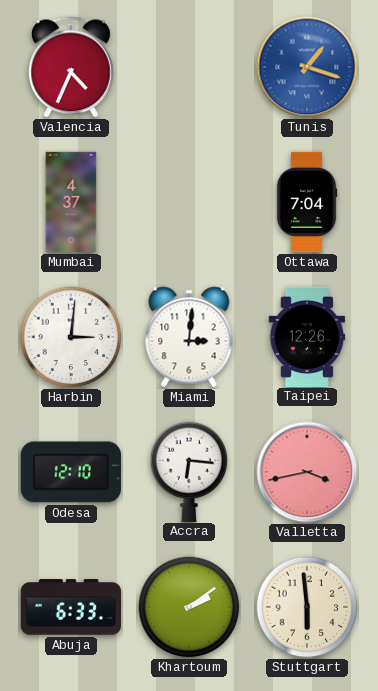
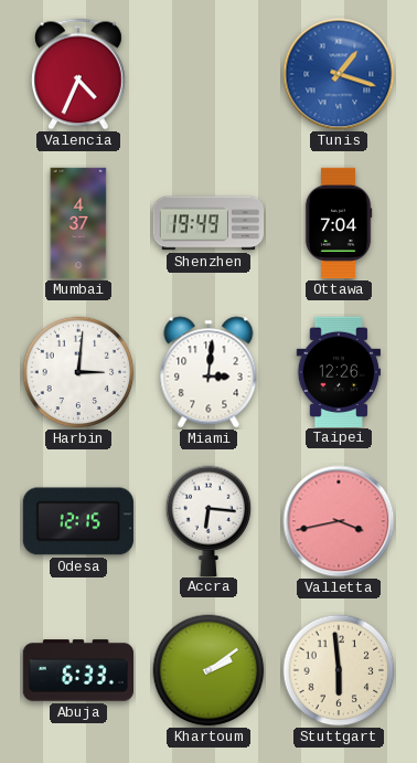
Shenzhen: none -> 19:49 (209, 223)
Odesa: 12:10 -> 12:15 (78, 521)
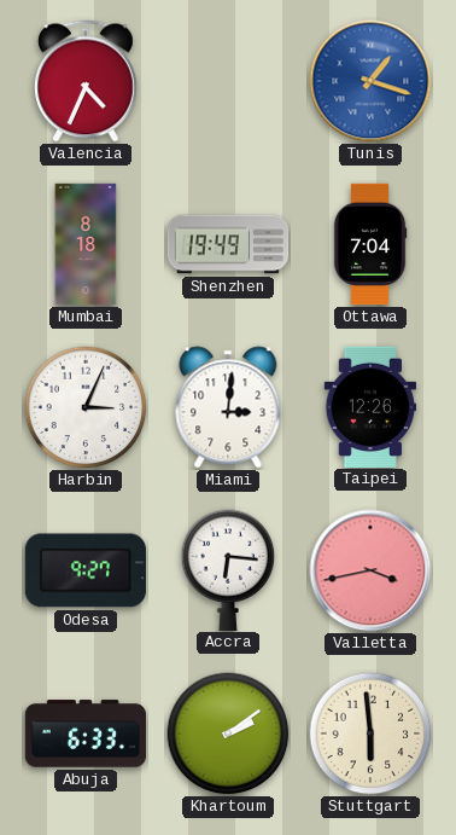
Mumbai: 4:37 -> 8:18 (86, 244)
Harbin: 3:01 -> 3:04 (86, 407)
Odesa: 12:15 -> 9:27 (86, 570)
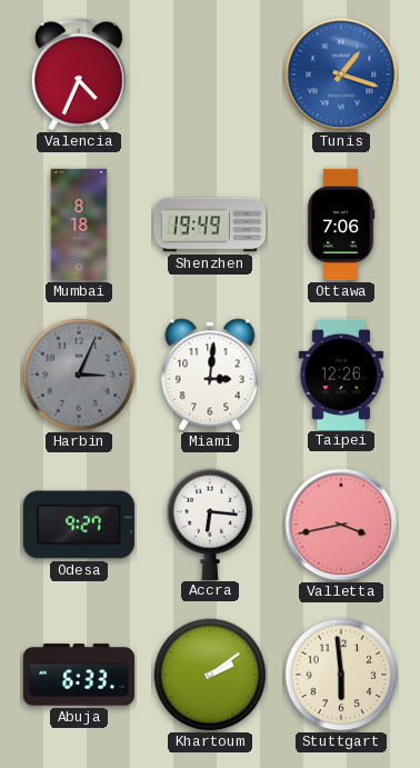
Ottawa: 7:04 -> 7:06 (341, 225)
Harbin dial: white -> grey (79, 375)
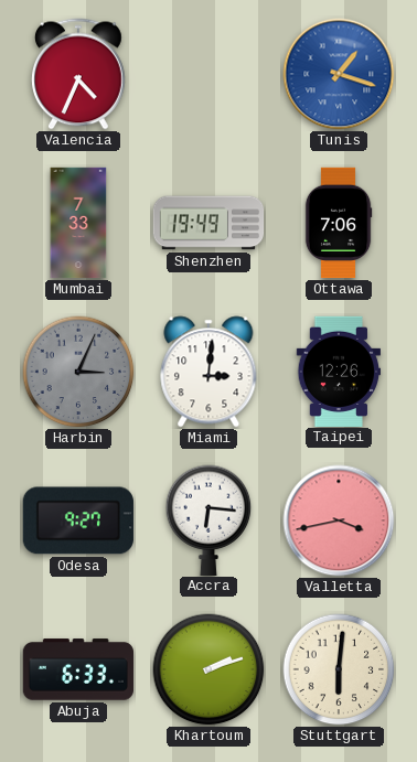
Mumbai: 8:18 -> 7:33 (78, 223)
Khartoum: 2:09 -> 2:12 (209, 669)
Stuttgart: 5:59 -> 6:01 (339, 669)
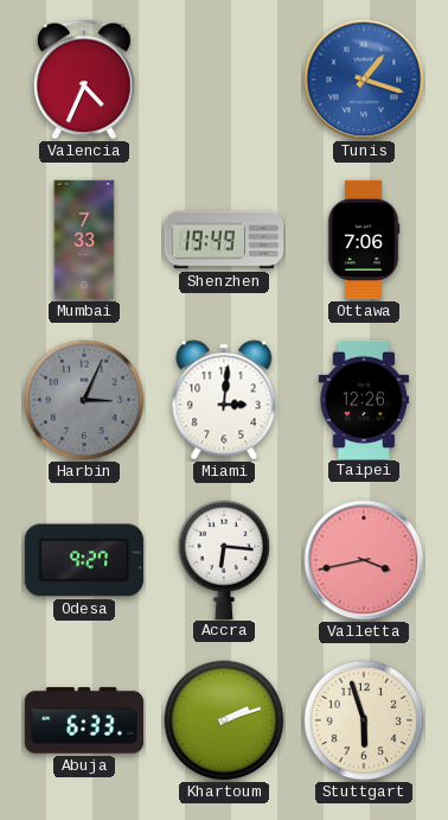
Stuttgart: 6:01 -> 5:57 (364, 720)
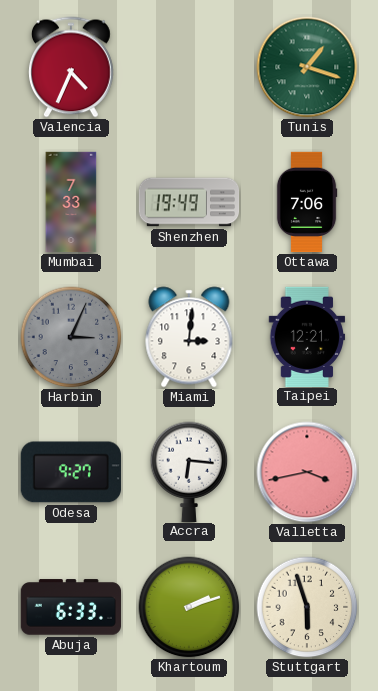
Tunis dial: blue -> green (307, 67)
Taipei: 12:26 -> 12:21 (307, 336)
